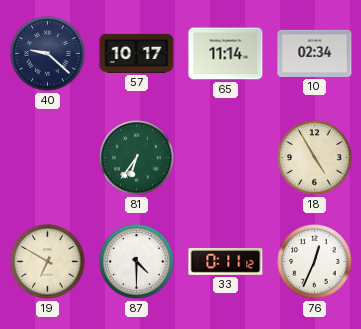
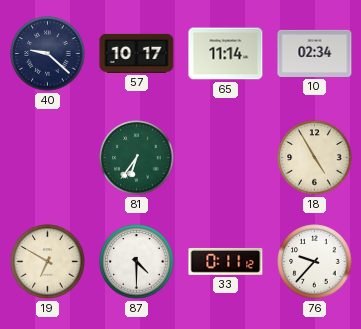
76: 12:34 -> 9:37 (315, 262)
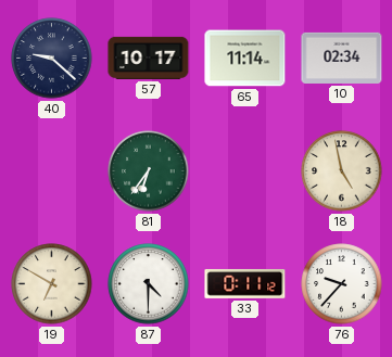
18: 4:55 -> 4:58 (342, 171)
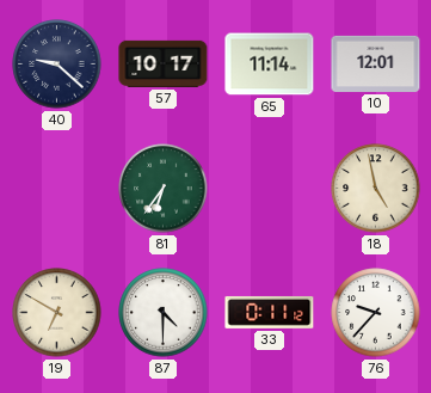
10: 02:34 -> 12:01 (376, 63)
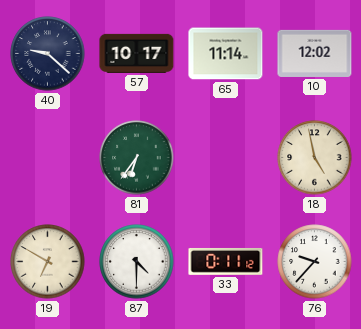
10: 12:01 -> 12:02 (315, 53)
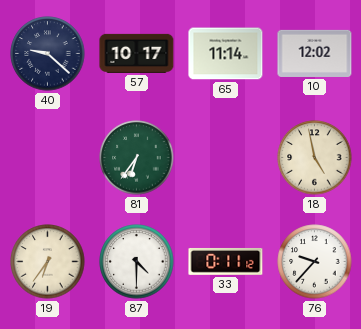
19: 6:50 -> 6:36 (48, 262)
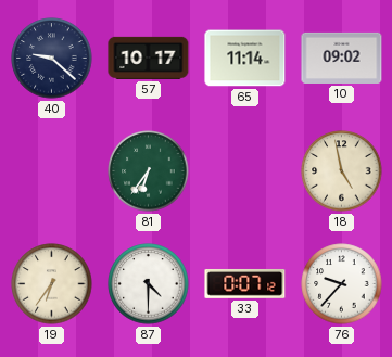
10: 12:02 -> 09:02 (342, 58)
33: 0:11 -> 0:07 (245, 283)
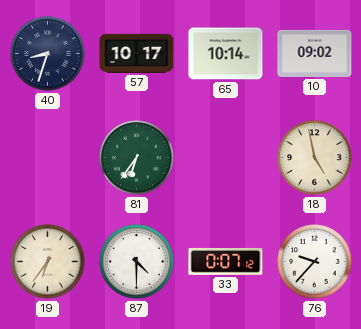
40: 9:22 -> 8:33 (48, 54)
65: 11:14 -> 10:14 (226, 54)
